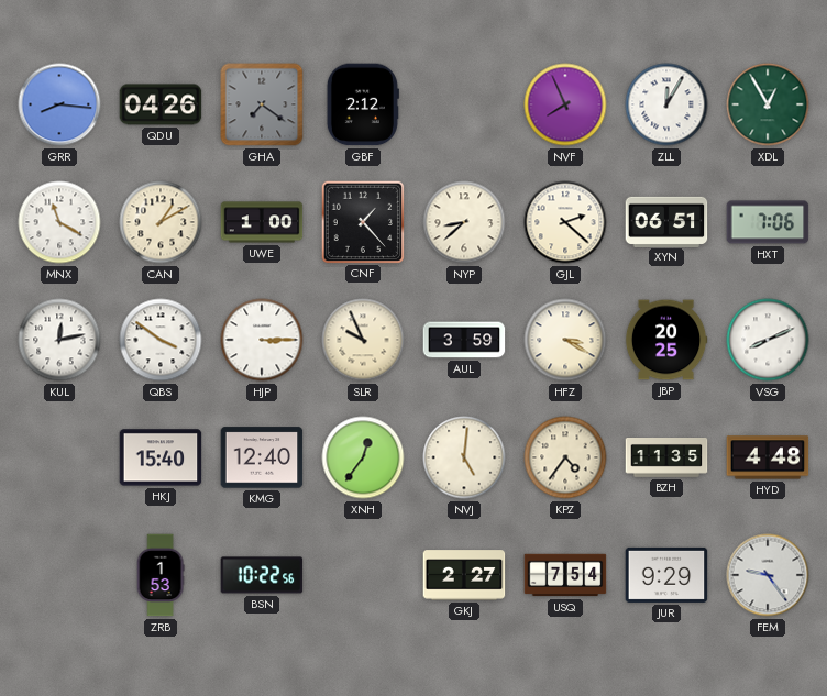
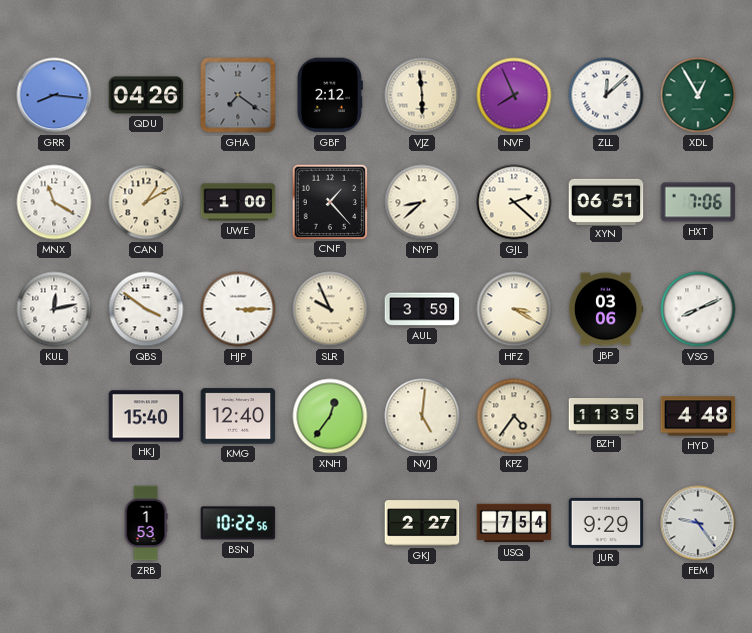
VJZ: none -> 5:59 (422, 95)
ZLL: 12:05 -> 12:08 (606, 95)
JBP: 20:25 -> 03:06 (606, 309)
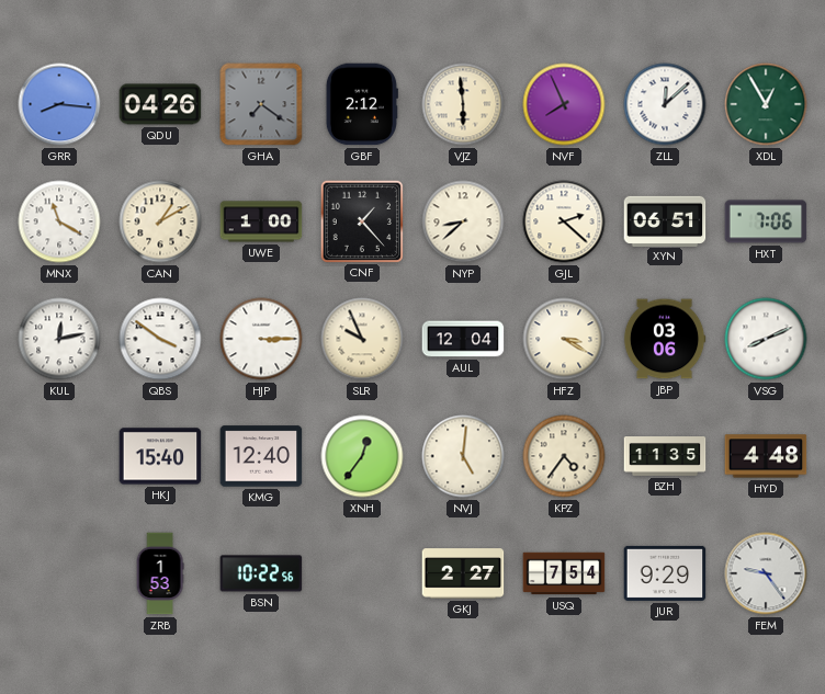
AUL: 3:59 -> 12:04 (463, 339)
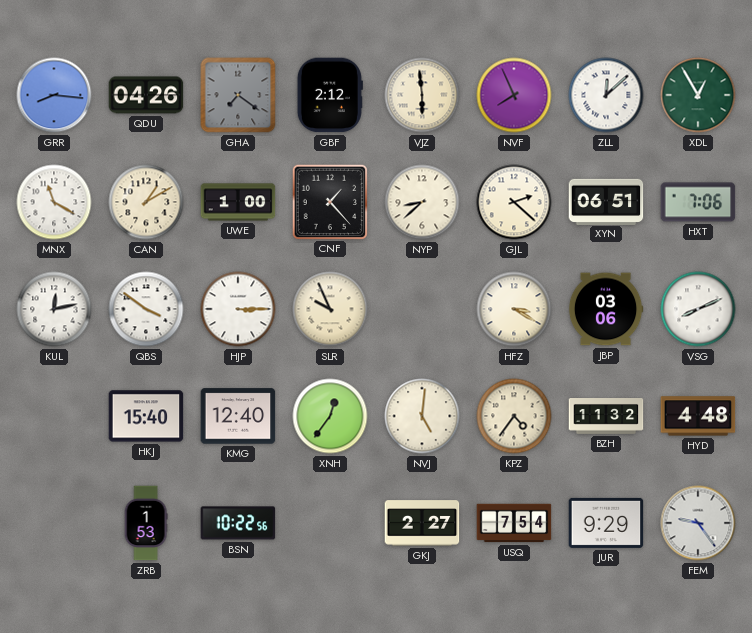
AUL: 12:04 -> none (463, 339)
BZH: 11:35 -> 11:32 (606, 417)
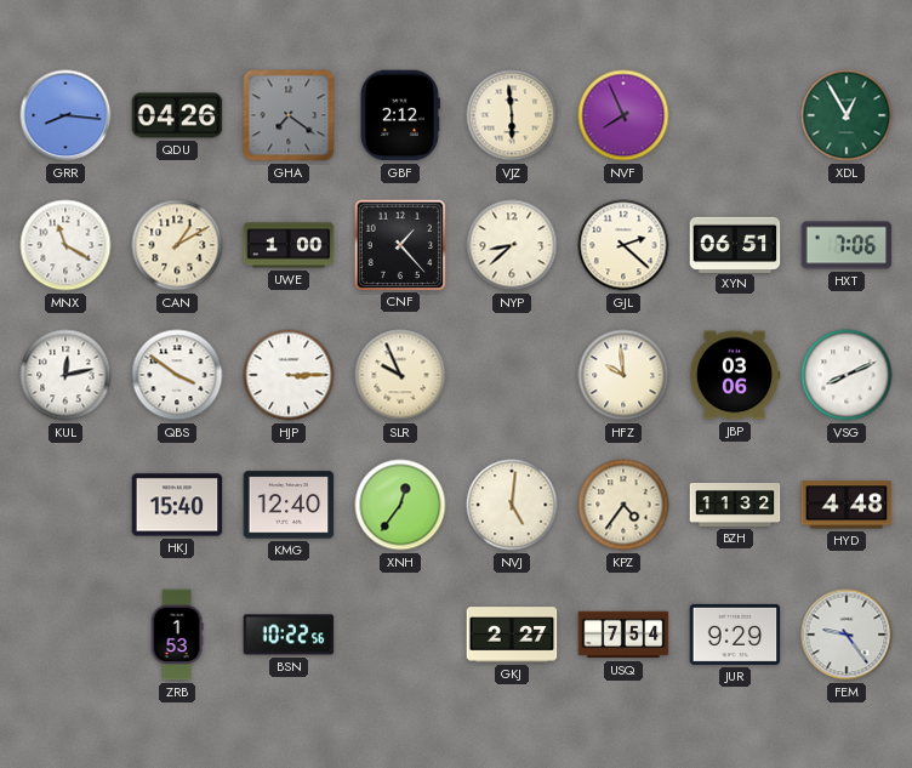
ZLL: 12:08 -> none (606, 95)
HFZ: 3:20 -> 9:59 (623, 375)
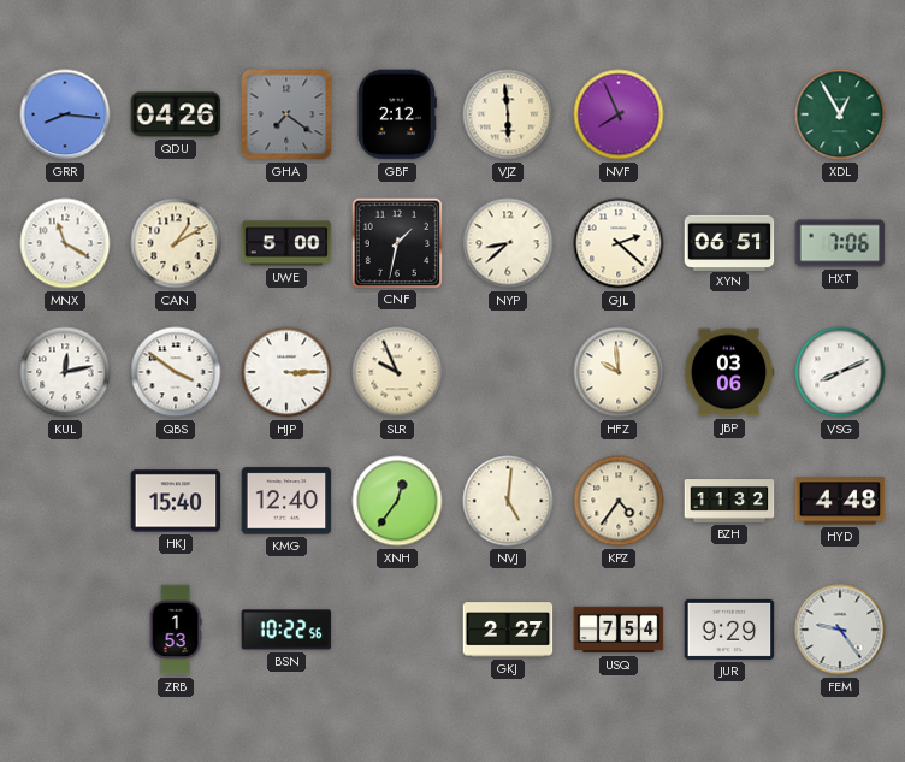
UWE: 1:00 -> 5:00 (286, 243)
CNF: 1:23 -> 1:32 (396, 242)
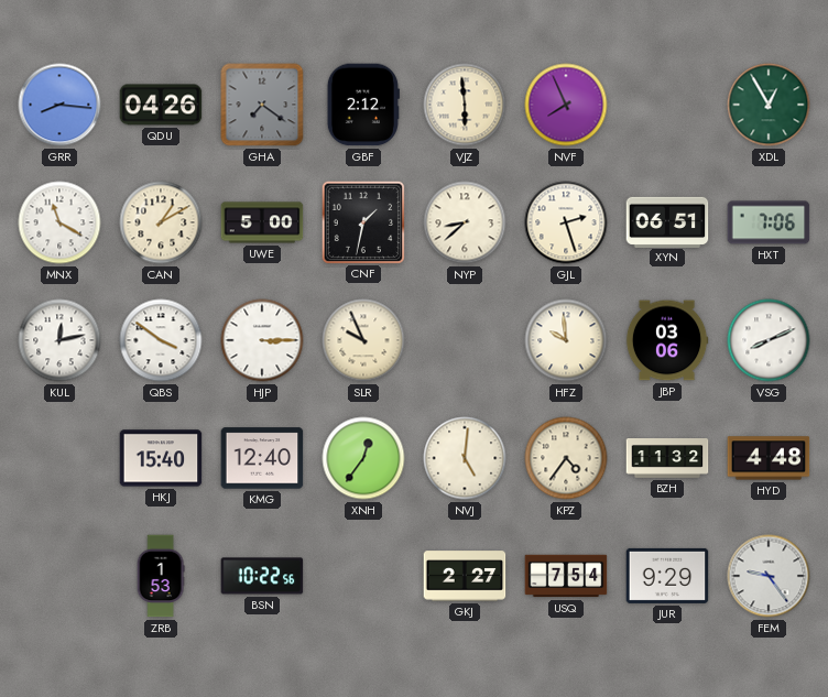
GJL: 2:22 -> 2:27 (566, 222)
